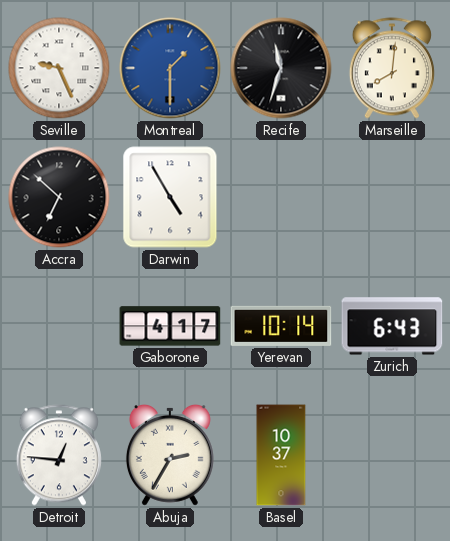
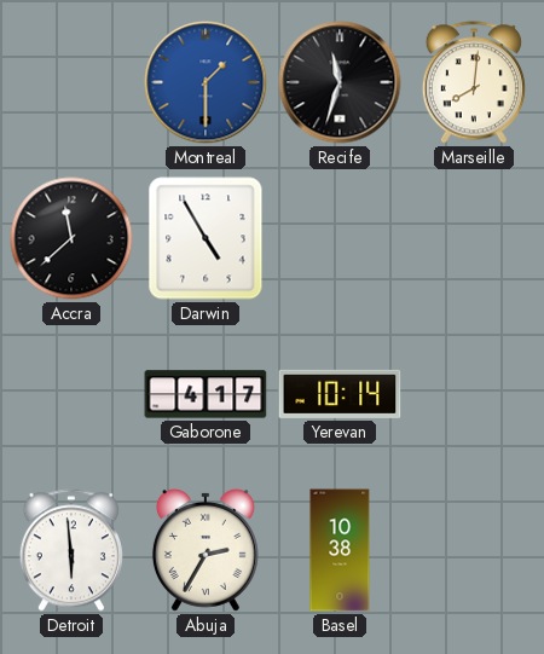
Seville: 9:26 -> none (59, 68)
Accra: 6:52 -> 11:38 (71, 238)
Zurich: 6:43 -> none (392, 326)
Detroit: 12:46 -> 5:59 (71, 550)
Basel: 10:37 -> 10:38 (340, 550)
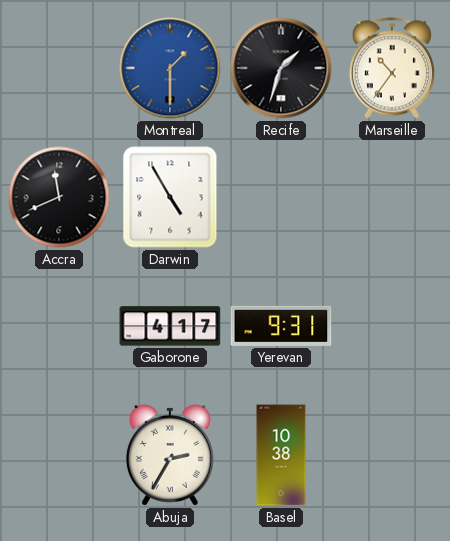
Recife: 11:33 -> 1:33 (281, 68)
Marseille: 8:01 -> 10:36 (392, 68)
Accra: 11:38 -> 11:41 (59, 197)
Yerevan: 10:14 -> 9:31 (281, 326)
Detroit: 5:59 -> none (71, 550)
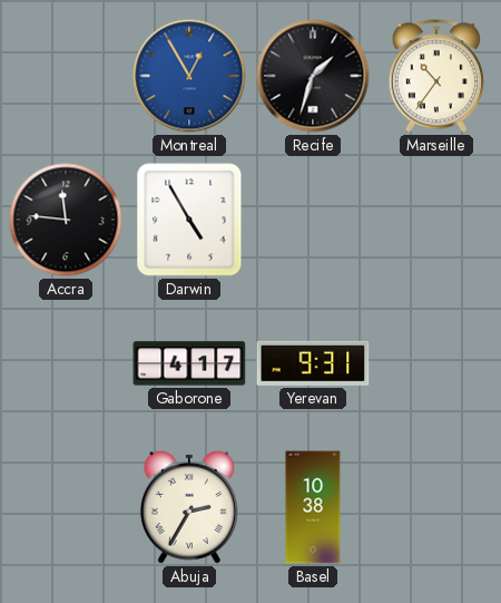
Montreal: 1:30 -> 12:55 (189, 76)
Accra: 11:41 -> 11:46 (66, 220)
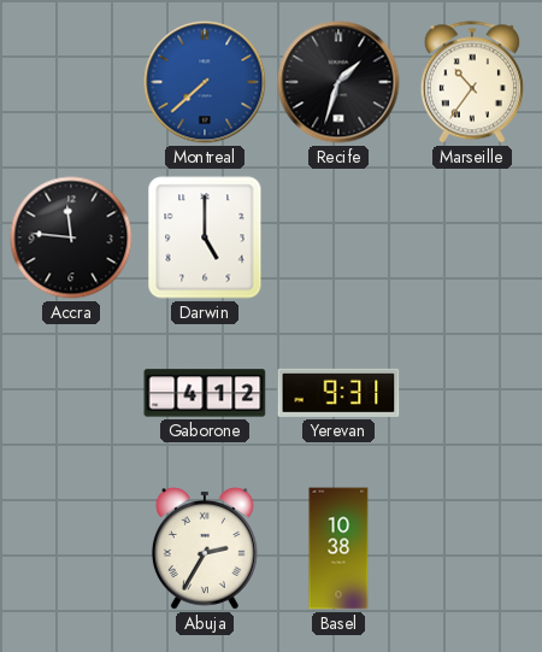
Montreal: 12:55 -> 7:38 (205, 82)
Darwin: 4:55 -> 5:00 (205, 237)
Gaborone: 4:17 -> 4:12 (205, 393)
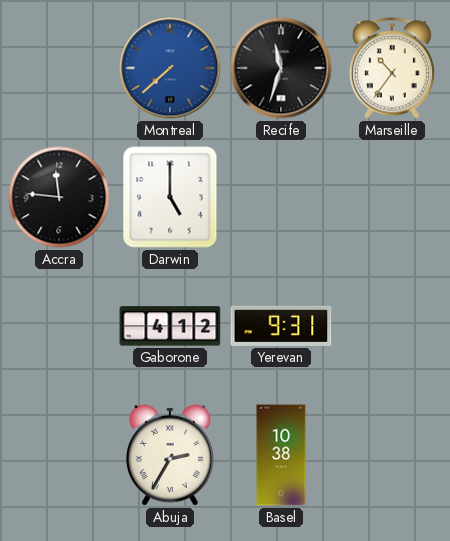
Recife: 1:33 -> 11:33 (281, 68)
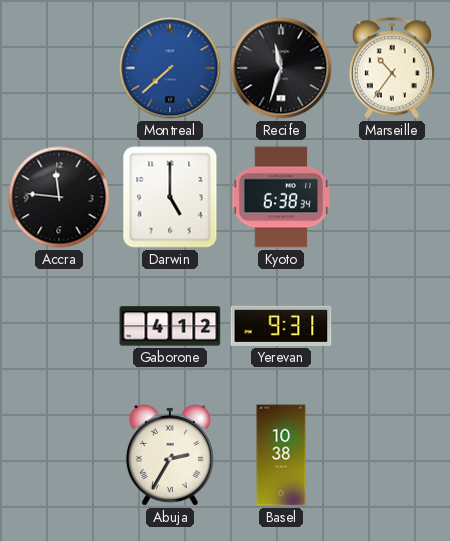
Kyoto: none -> 6:38 (281, 197)
